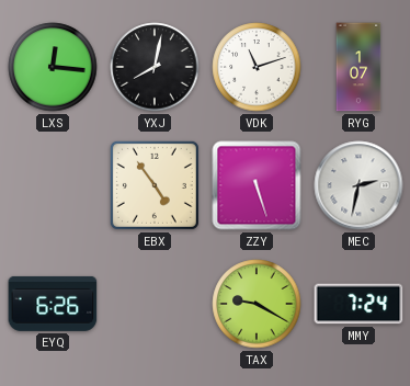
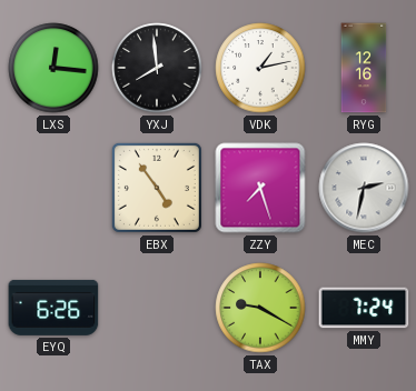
YXJ: 8:02 -> 7:59 (157, 68)
VDK: 11:12 -> 1:13 (260, 68)
RYG: 1:07 -> 12:16 (364, 68)
ZZY: 5:27 -> 7:27 (260, 188)
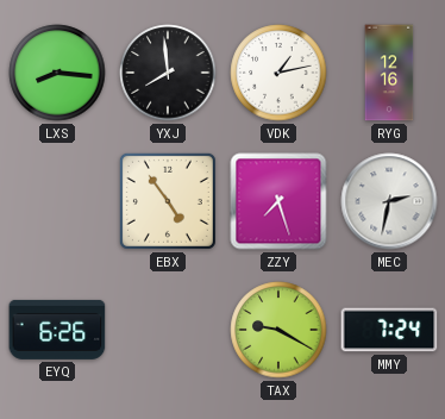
LXS: 12:16 -> 8:16 (57, 73)
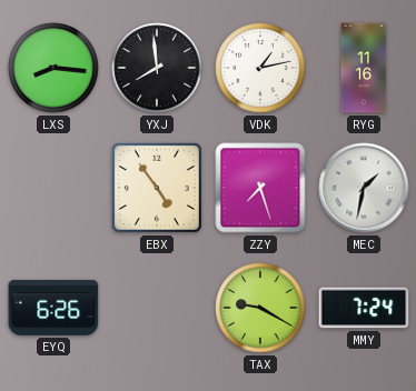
RYG: 12:16 -> 11:16 (364, 68)
MEC: 2:32 -> 1:32 (364, 188)
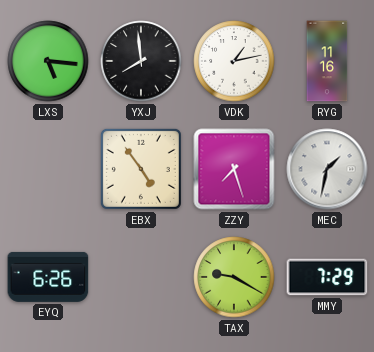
LXS: 8:16 -> 5:16 (48, 61)
MMY: 7:24 -> 7:29 (327, 277)
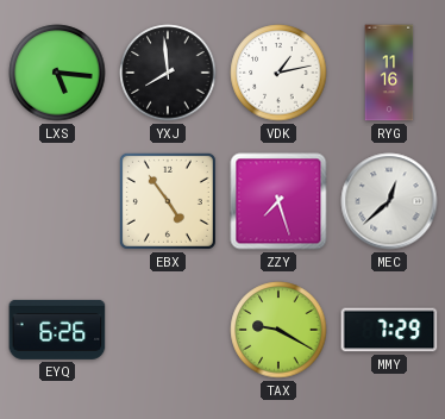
MEC: 1:32 -> 12:38 (389, 201)
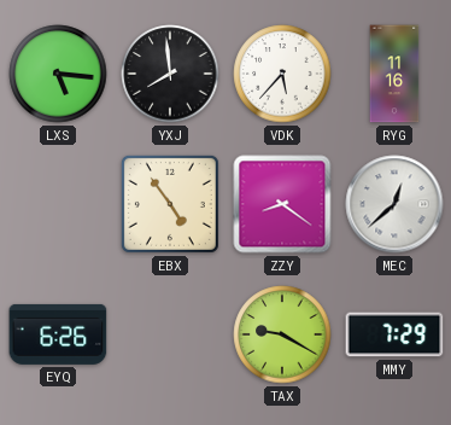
VDK: 1:13 -> 5:37 (282, 74)
ZZY: 7:27 -> 8:21 (282, 204)
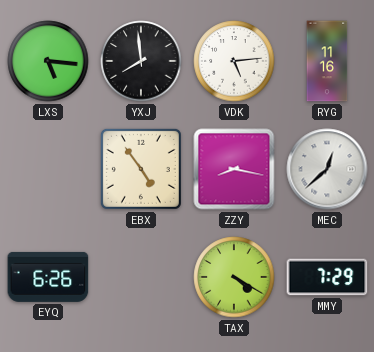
VDK: 5:37 -> 5:14 (234, 61)
ZZY: 8:21 -> 8:17 (234, 169)
TAX: 9:20 -> 4:20 (234, 277)
